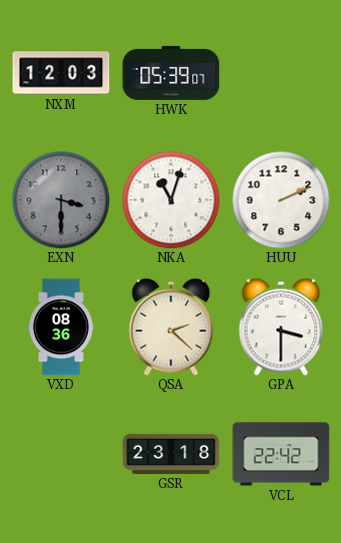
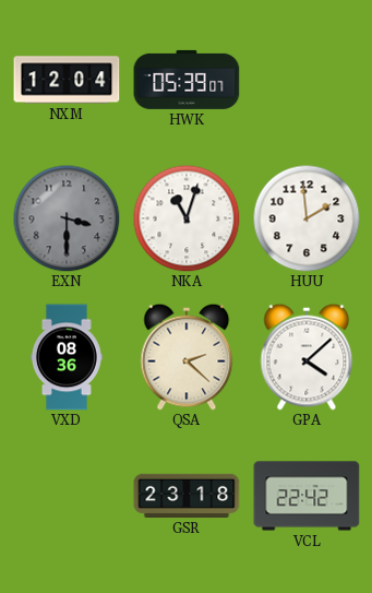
NXM: 12:03 -> 12:04 (67, 80)
HUU: 2:11 -> 1:59 (307, 218)
GPA: 3:30 -> 4:08 (307, 357)
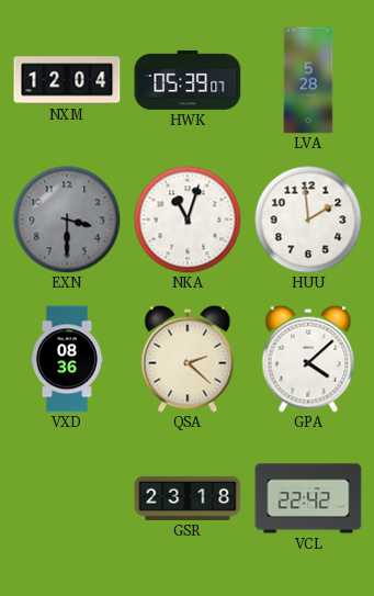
LVA: none -> 5:28 (308, 80)
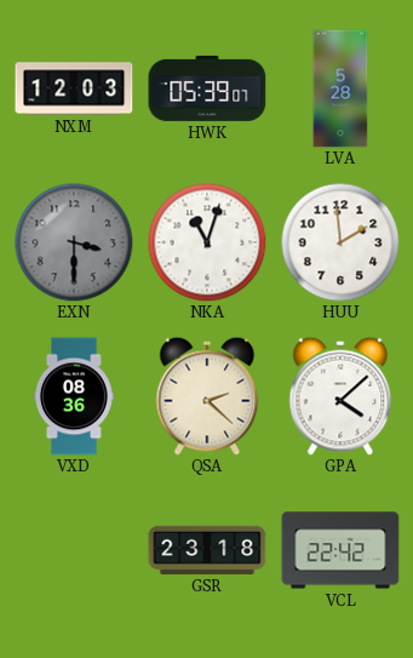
NXM: 12:04 -> 12:03 (74, 88)
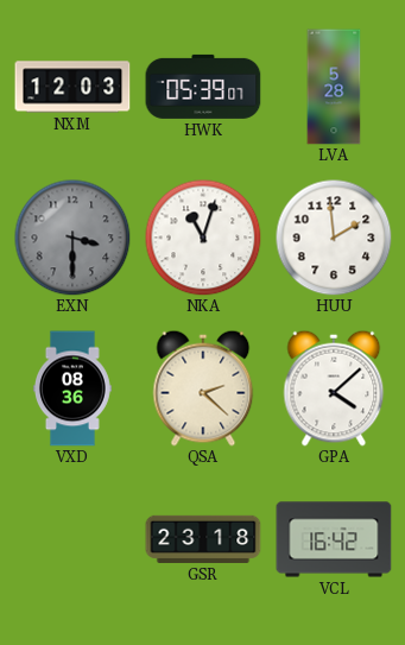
VCL: 22:42 -> 16:42 (334, 539)
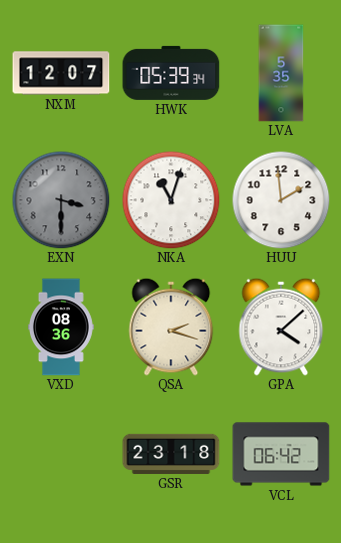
NXM: 12:03 -> 12:07 (61, 73)
HWK: 05:39:07 -> 05:39:34 (171, 73)
LVA: 5:28 -> 5:35 (281, 73)
QSA: 2:22 -> 2:18 (171, 327)
VCL: 16:42 -> 06:42 (281, 454)
